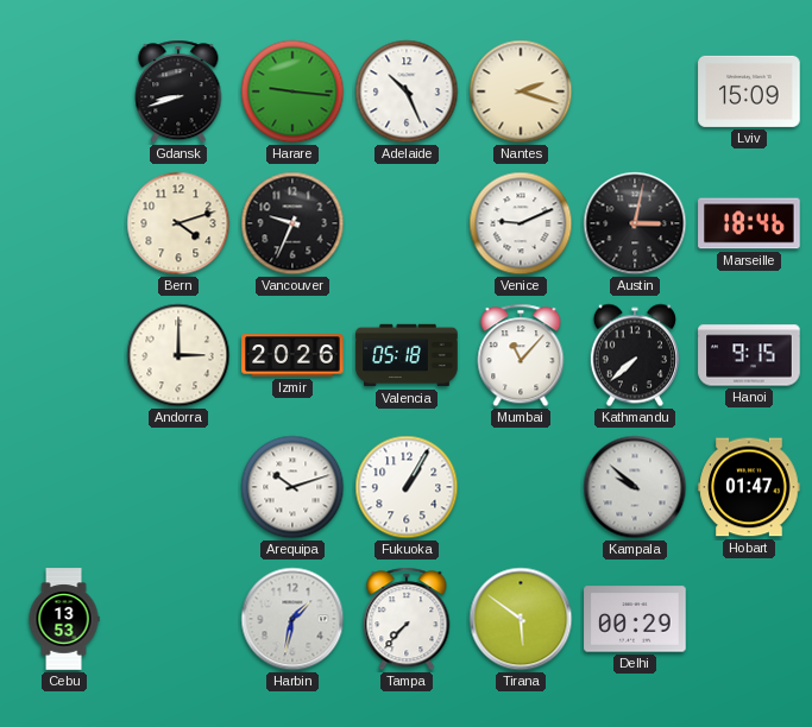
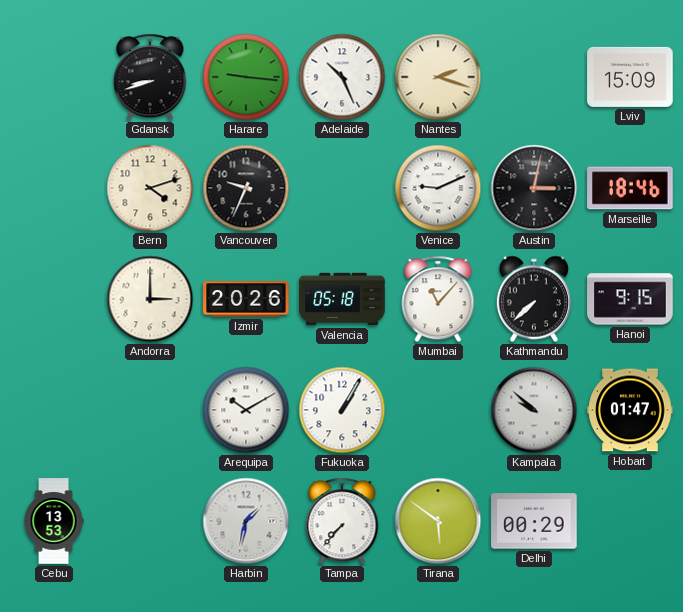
Arequipa: 10:12 -> 10:10 (246, 410)
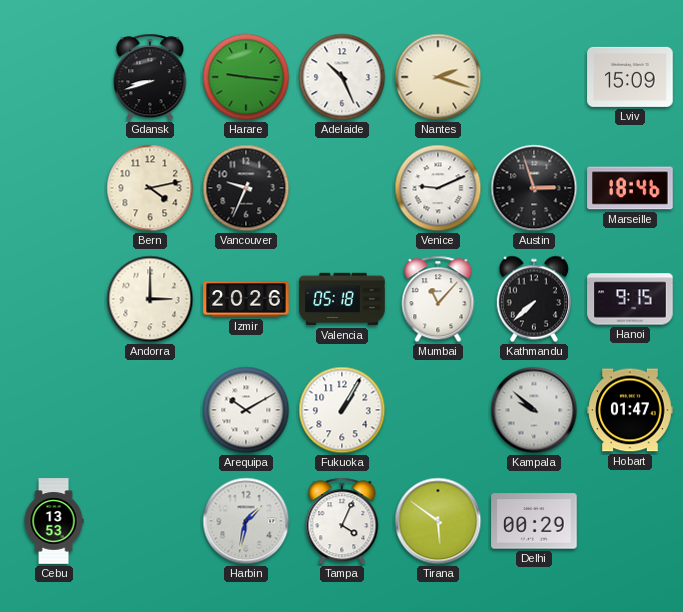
Bern: 4:12 -> 4:13 (150, 188)
Austin: 3:02 -> 2:57 (534, 188)
Tampa: 7:37 -> 4:04 (342, 521)
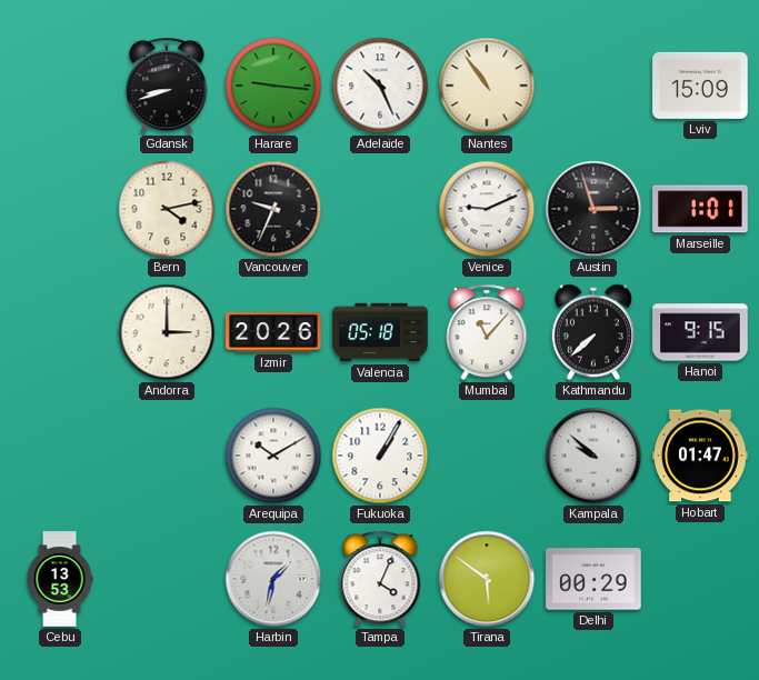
Nantes: 2:18 -> 10:54 (487, 86)
Marseille: 18:46 -> 1:01 (700, 209)
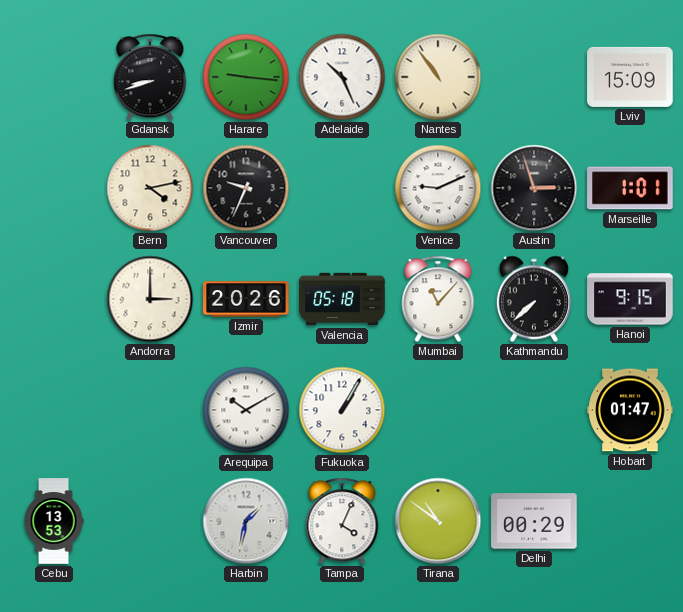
Kampala: 9:52 -> none (593, 456)
Tirana: 5:51 -> 10:51 (438, 521)
